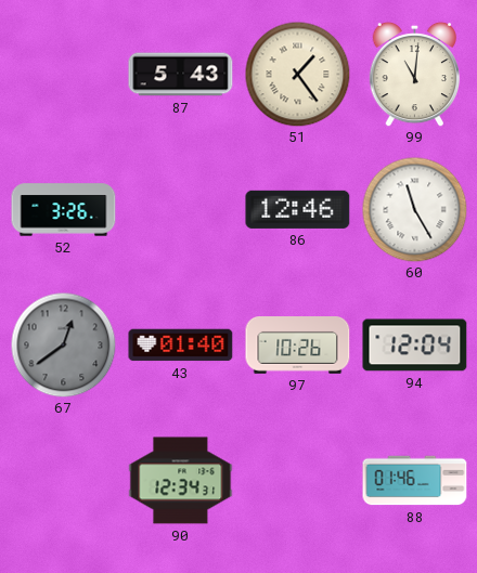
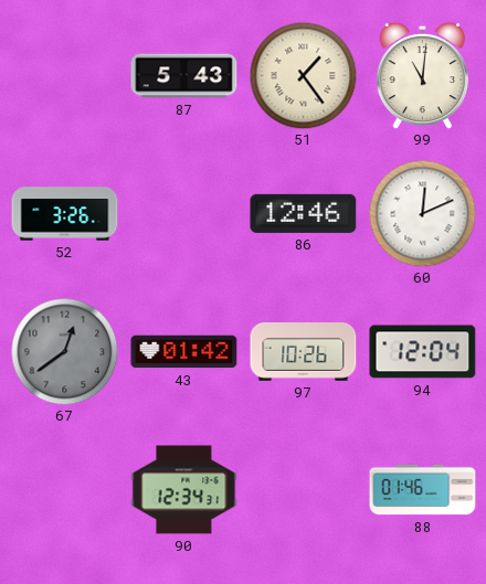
60: 11:25 -> 12:11 (422, 213)
43: 01:40 -> 01:42 (184, 352)
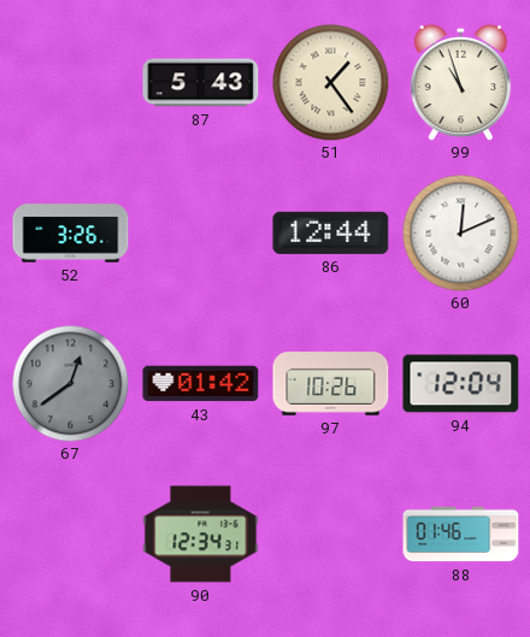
99: 11:01 -> 10:57 (461, 82)
86: 12:46 -> 12:44 (331, 232)
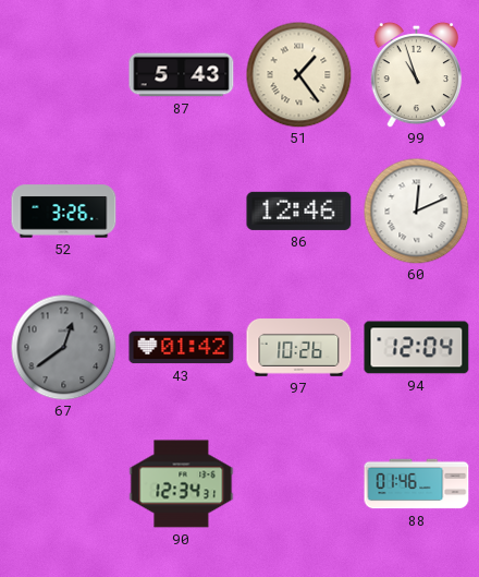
86: 12:44 -> 12:46 (299, 211)
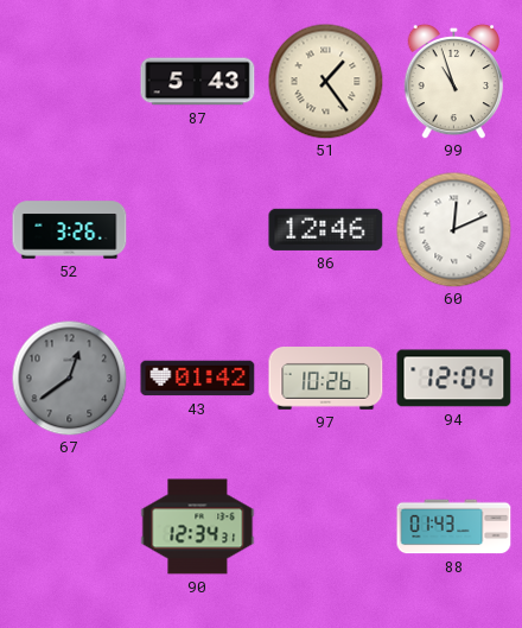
88: 01:46 -> 01:43 (454, 527)
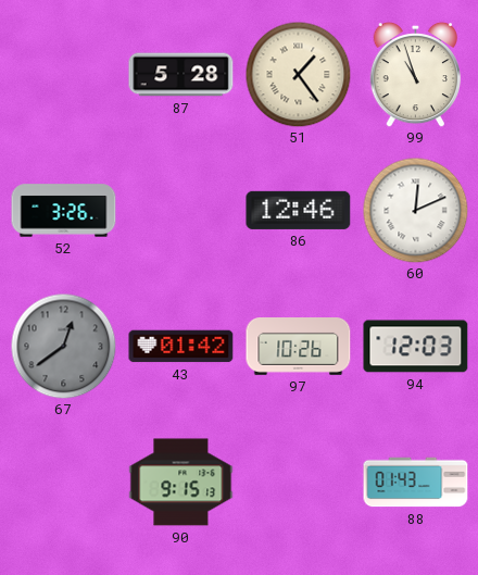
87: 5:43 -> 5:28 (181, 75)
94: 12:04 -> 12:03 (416, 347)
90: 12:34 -> 9:15 (181, 483)
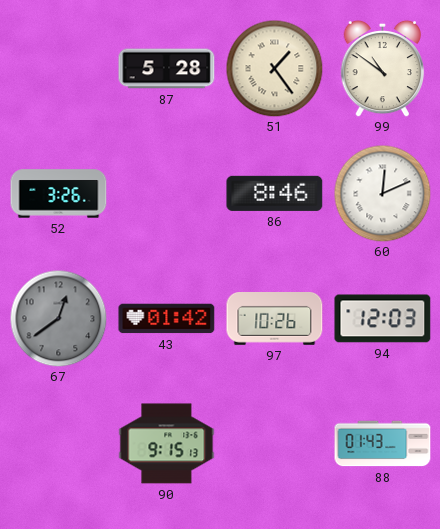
99: 10:57 -> 10:51 (383, 68)
86: 12:46 -> 8:46 (275, 193)
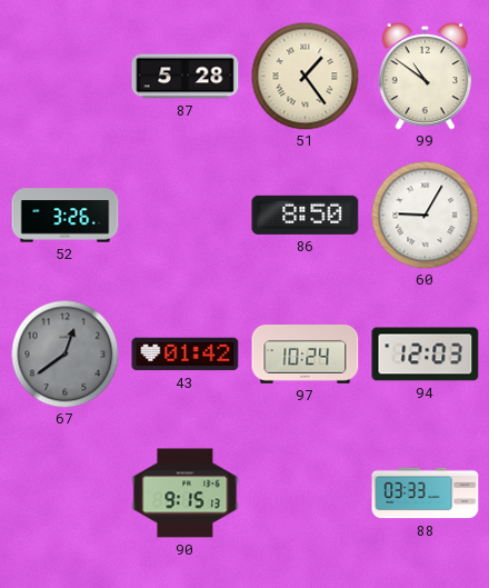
86: 8:46 -> 8:50 (306, 215)
60: 12:11 -> 9:05 (425, 215)
97: 10:26 -> 10:24 (306, 355)
88: 01:43 -> 03:33 (426, 494)
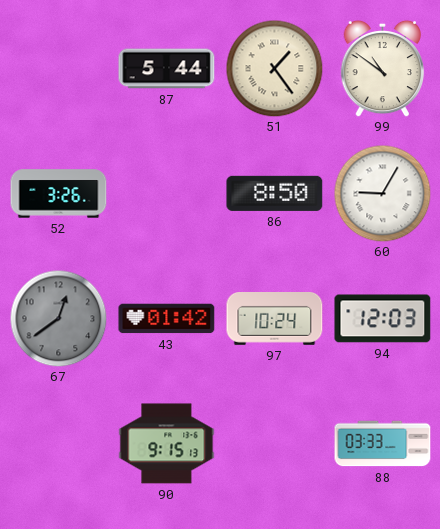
87: 5:28 -> 5:44 (167, 69)
